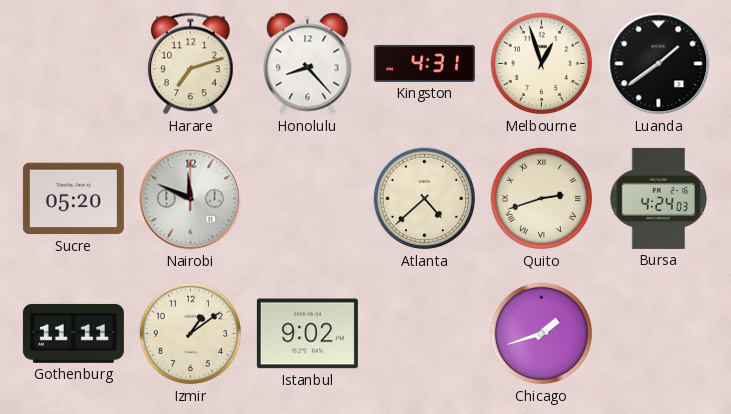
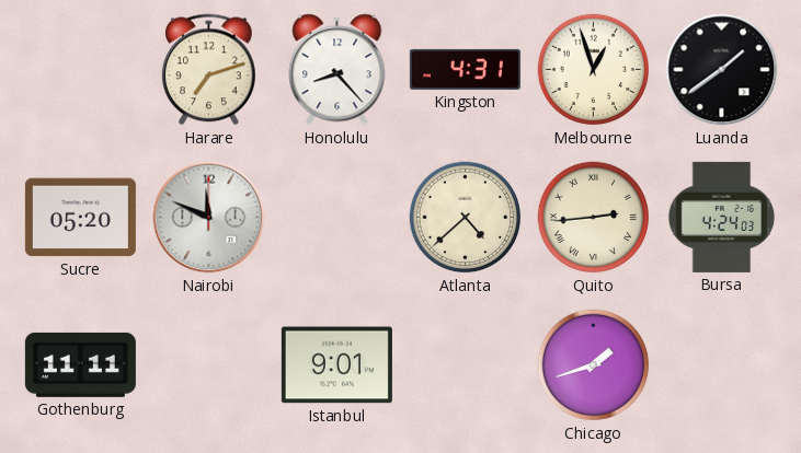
Quito: 2:42 -> 2:44 (594, 218)
Izmir: 1:09 -> none (191, 334)
Istanbul: 9:02 -> 9:01 (336, 365)
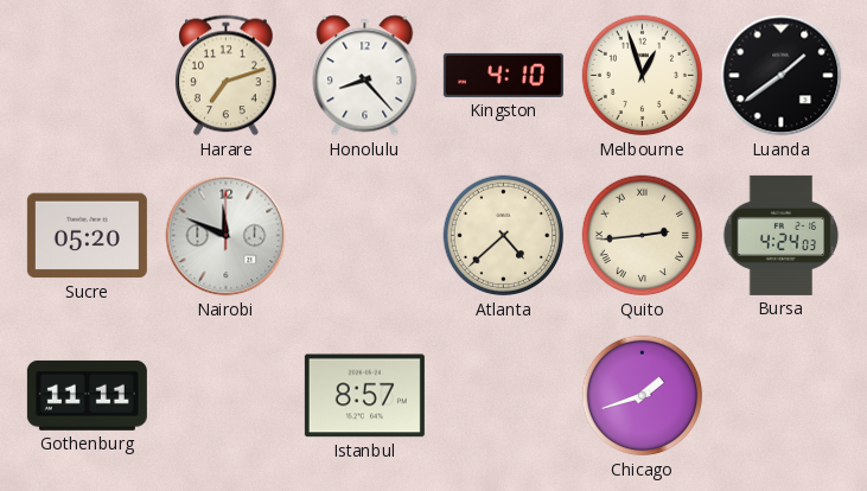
Kingston: 4:31 -> 4:10 (503, 75)
Istanbul: 9:01 -> 8:57 (364, 396)
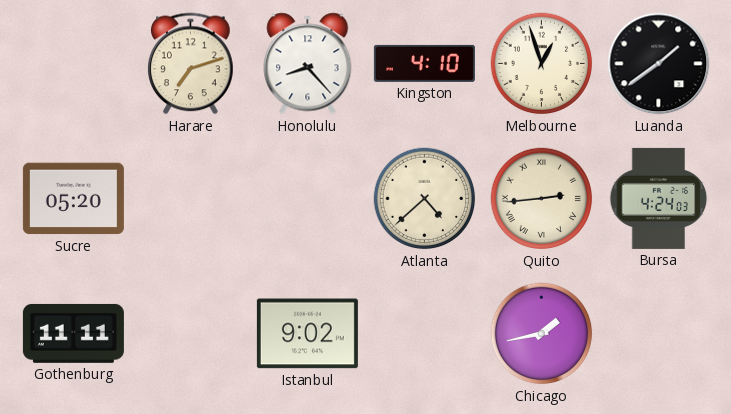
Nairobi: 11:49 -> none (227, 236)
Istanbul: 8:57 -> 9:02 (307, 334)
Chicago: 1:42 -> 1:43 (542, 334)
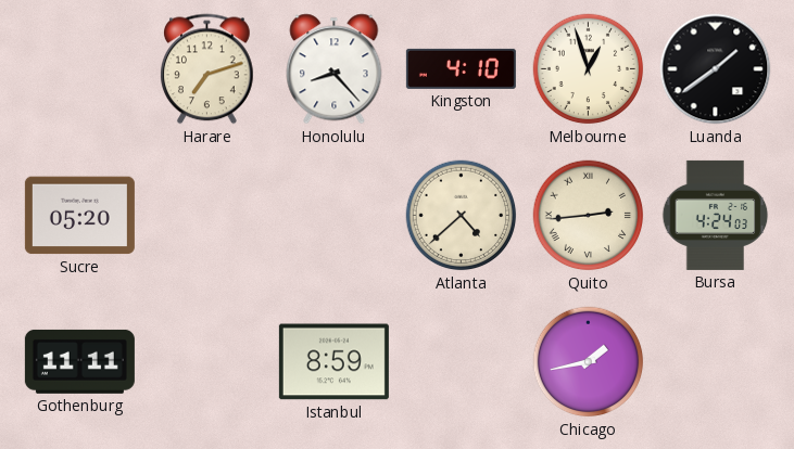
Istanbul: 9:02 -> 8:59 (333, 362)
